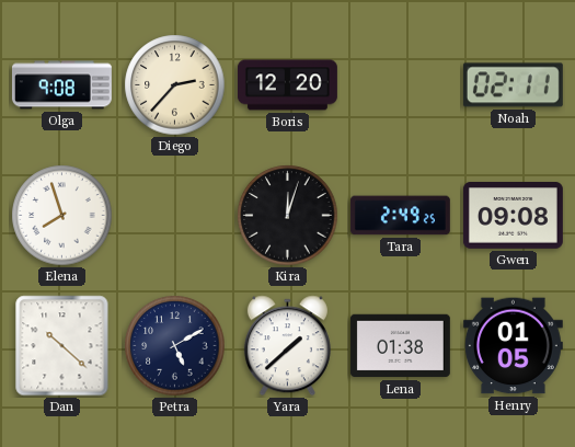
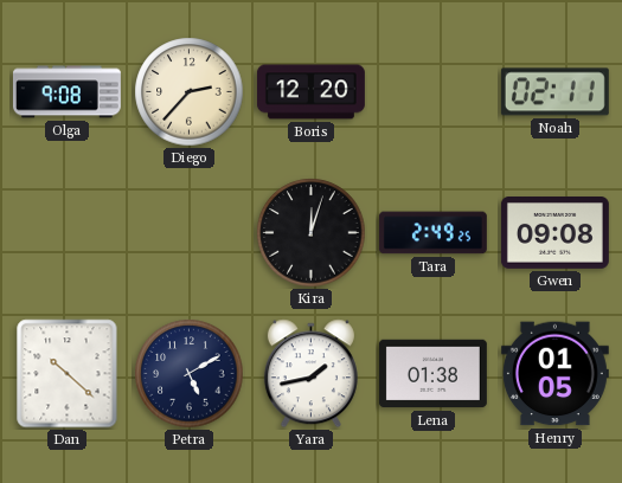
Elena: 7:57 -> none (62, 216)
Yara: 1:38 -> 1:43 (310, 374)
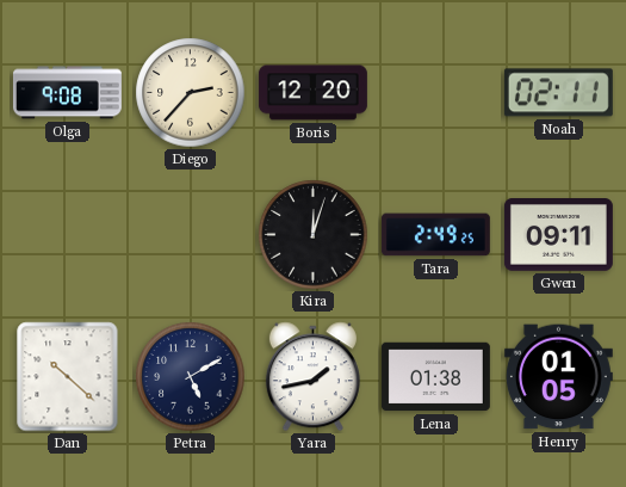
Gwen: 09:08 -> 09:11 (558, 235)
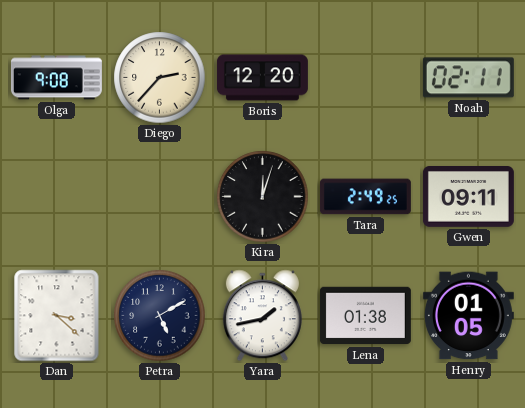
Dan: 10:22 -> 3:22 (57, 316)
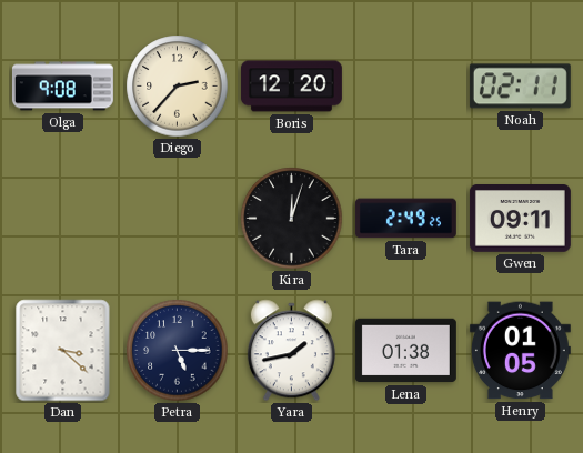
Petra: 5:10 -> 5:15 (178, 351)
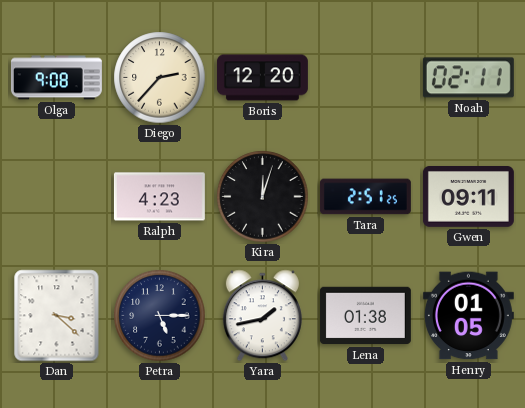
Ralph: none -> 4:23 (159, 197)
Tara: 2:49 -> 2:51 (365, 197)
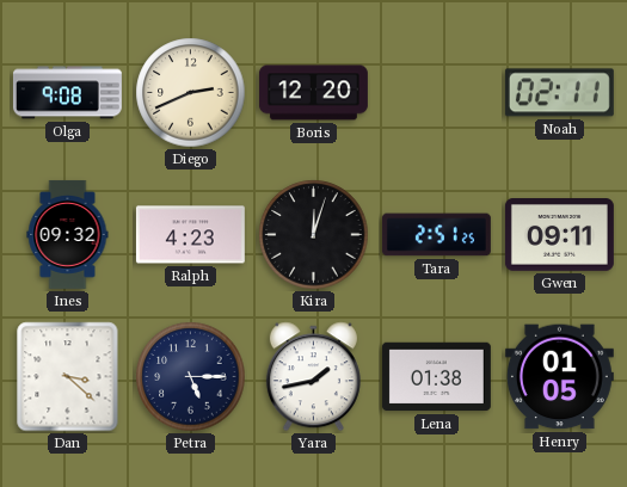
Diego: 2:37 -> 2:41 (191, 93)
Ines: none -> 09:32 (68, 234)
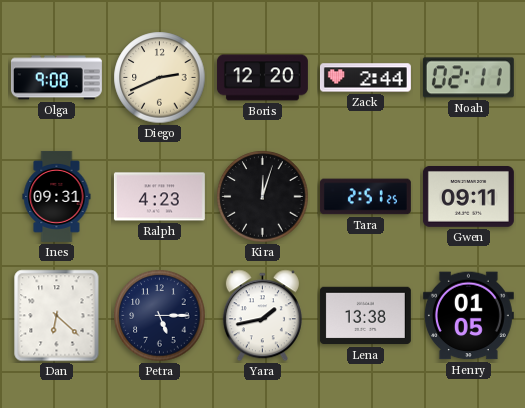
Zack: none -> 2:44 (365, 78)
Ines: 09:32 -> 09:31 (57, 196)
Dan: 3:22 -> 6:22 (57, 316)
Lena: 01:38 -> 13:38 (365, 316)
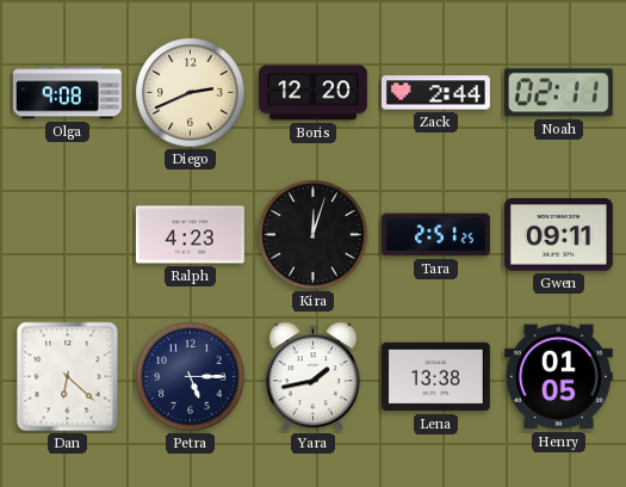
Ines: 09:31 -> none (57, 196)
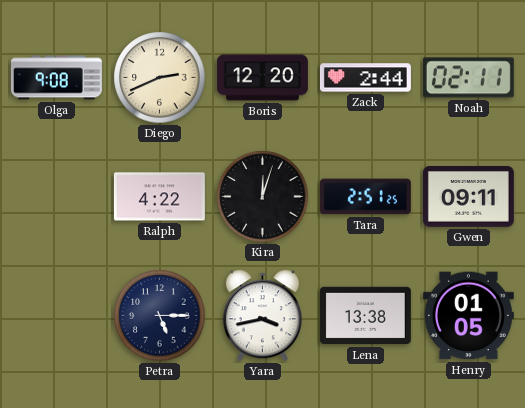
Ralph: 4:23 -> 4:22 (159, 197)
Dan: 6:22 -> none (68, 377)
Yara: 1:43 -> 3:43 (262, 316)
